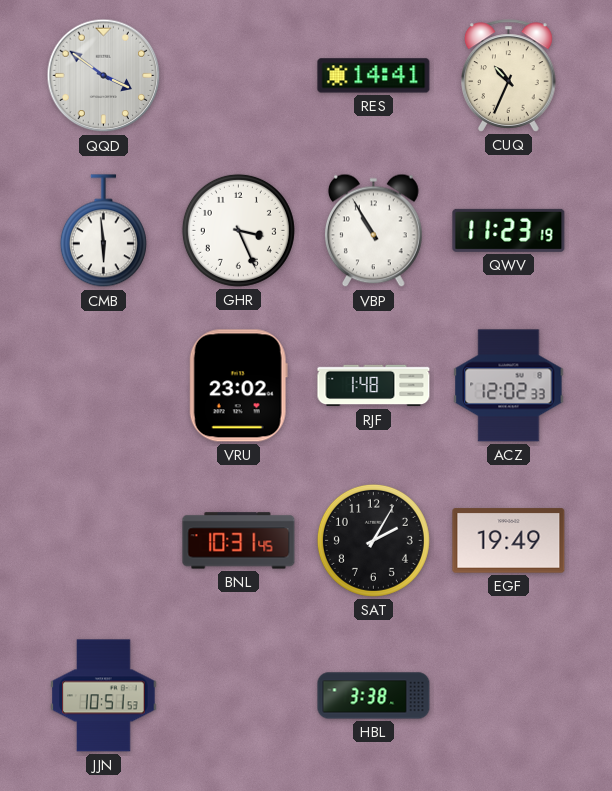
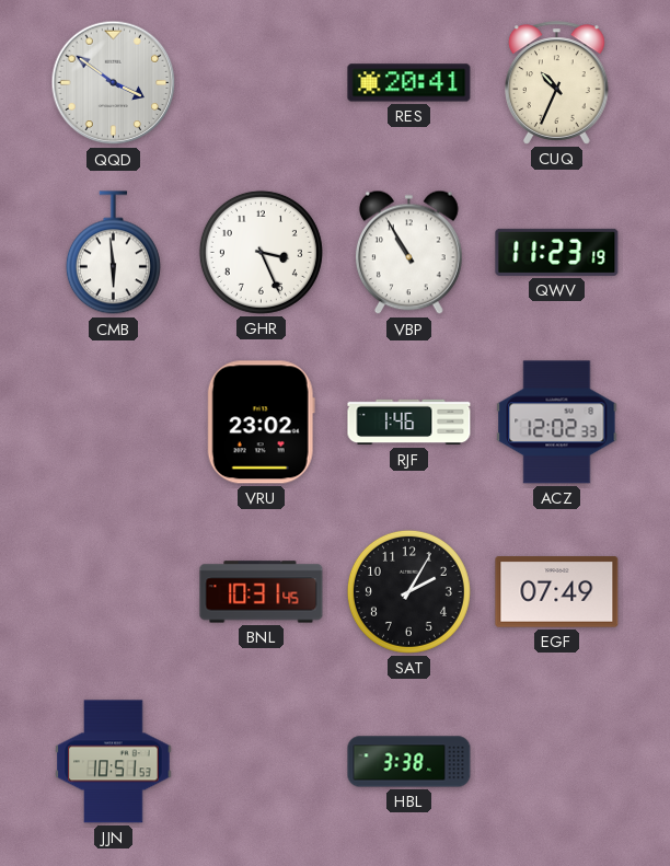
RES: 14:41 -> 20:41 (409, 83)
RJF: 1:48 -> 1:46 (409, 423)
EGF: 19:49 -> 07:49 (557, 592)
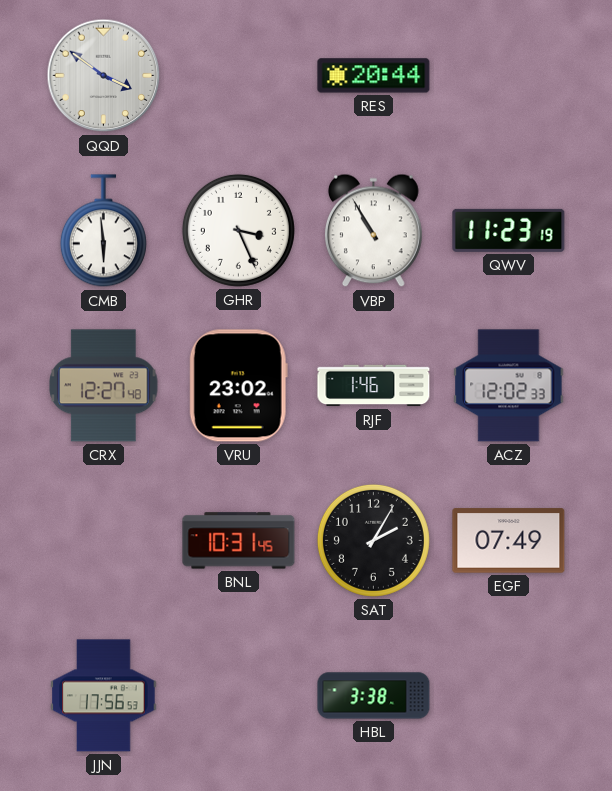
RES: 20:41 -> 20:44 (374, 76)
CUQ: 10:34 -> none (557, 83)
CRX: none -> 12:27 (104, 386)
JJN: 10:51 -> 17:56 (104, 696)
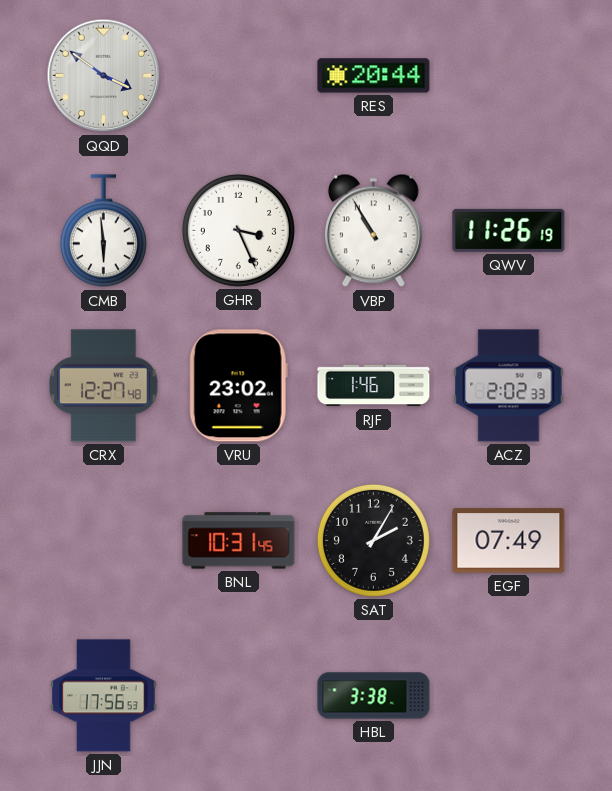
QWV: 11:23 -> 11:26 (509, 230)
ACZ: 12:02 -> 2:02 (509, 386)
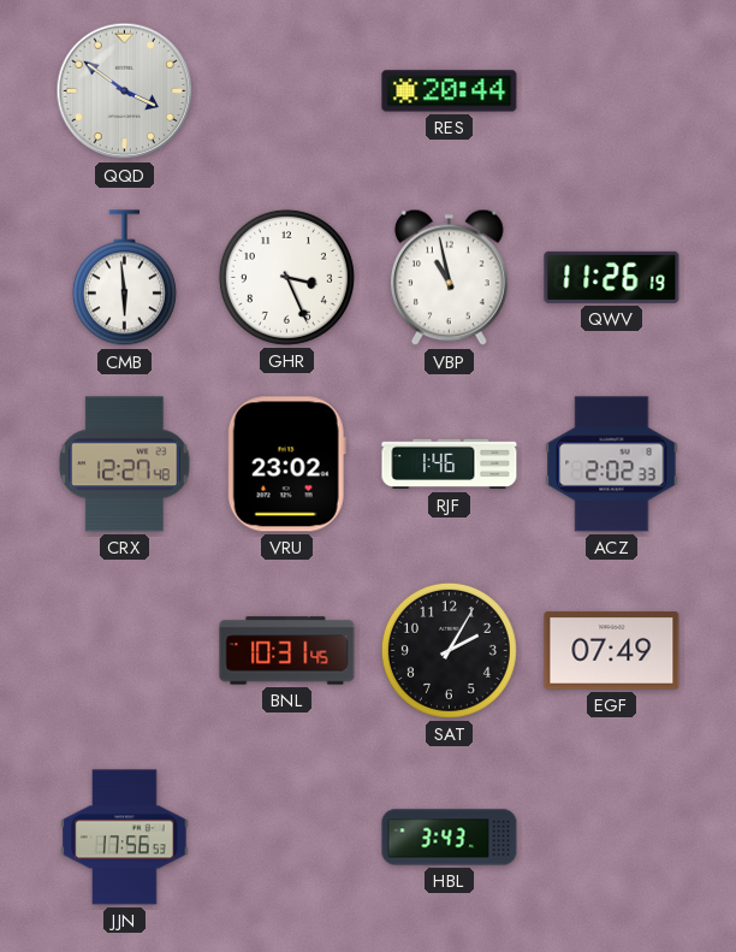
VBP: 10:55 -> 10:58 (450, 278)
HBL: 3:38 -> 3:43 (450, 838)
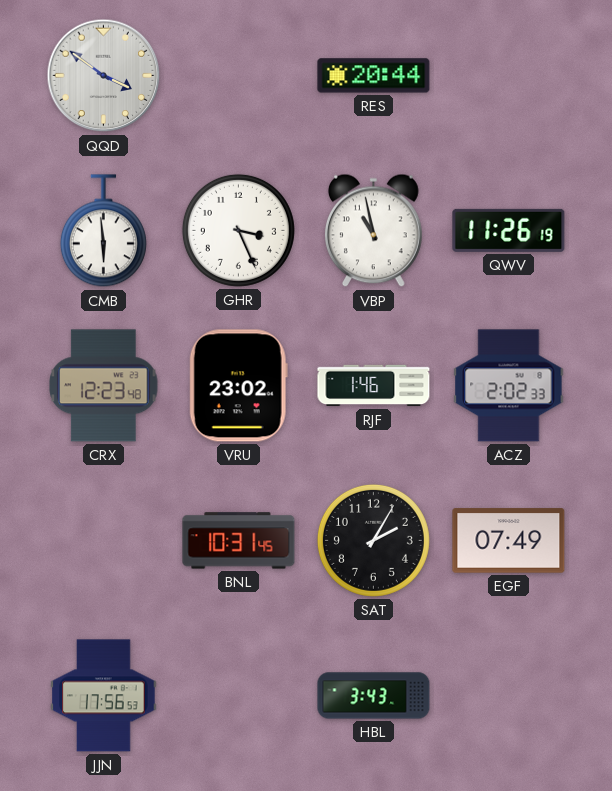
CRX: 12:27 -> 12:23 (104, 386)
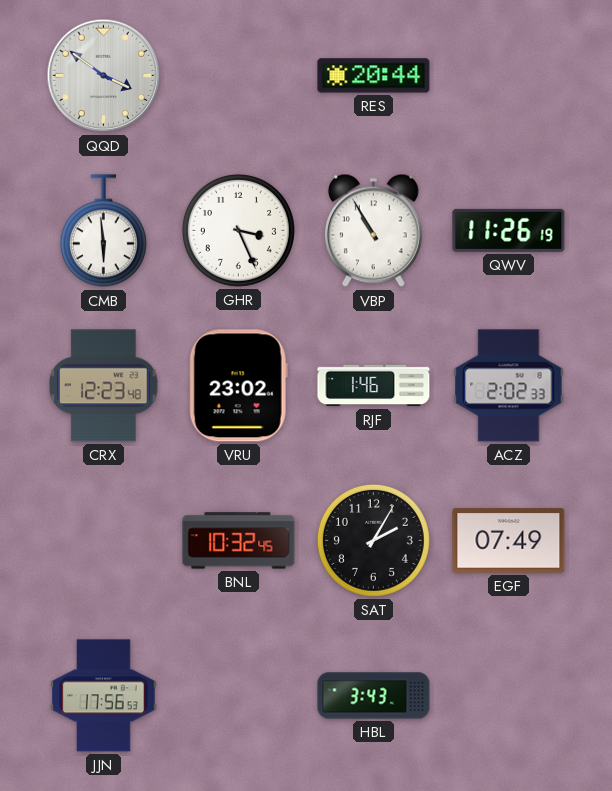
VBP: 10:58 -> 10:55 (374, 231)
BNL: 10:31 -> 10:32 (239, 541)
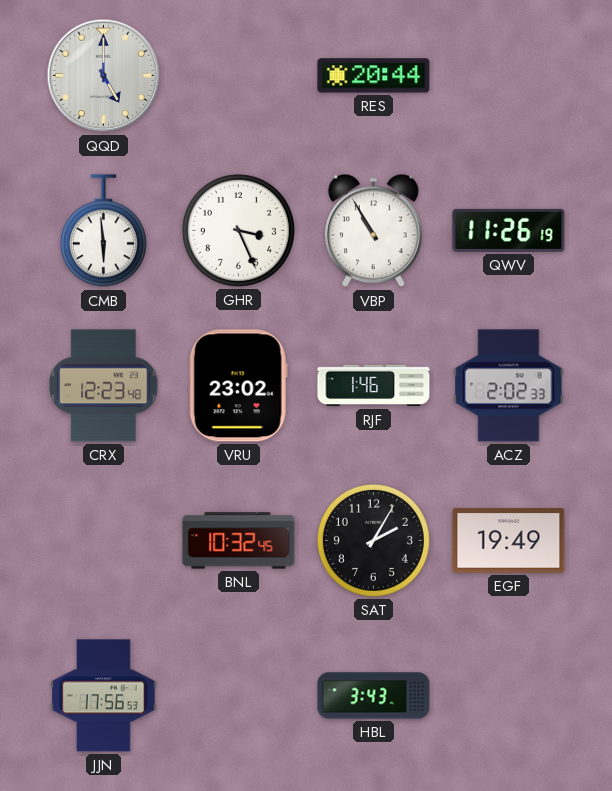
QQD: 3:51 -> 5:00 (104, 76)
EGF: 07:49 -> 19:49 (509, 541)
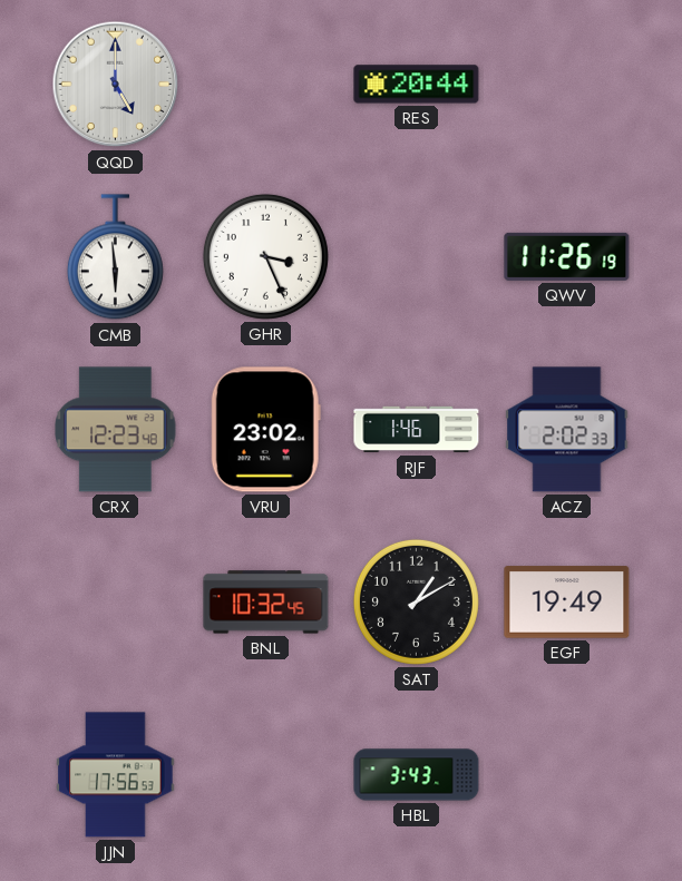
VBP: 10:55 -> none (374, 231)
SAT: 2:05 -> 1:10 (416, 601)
